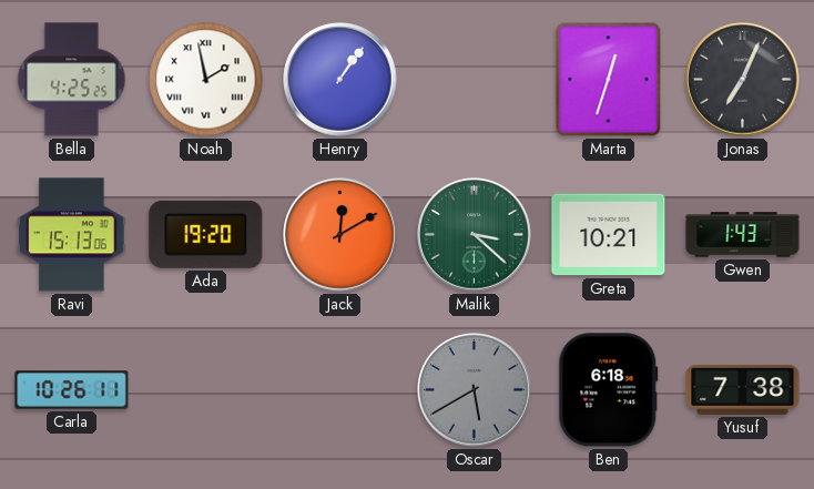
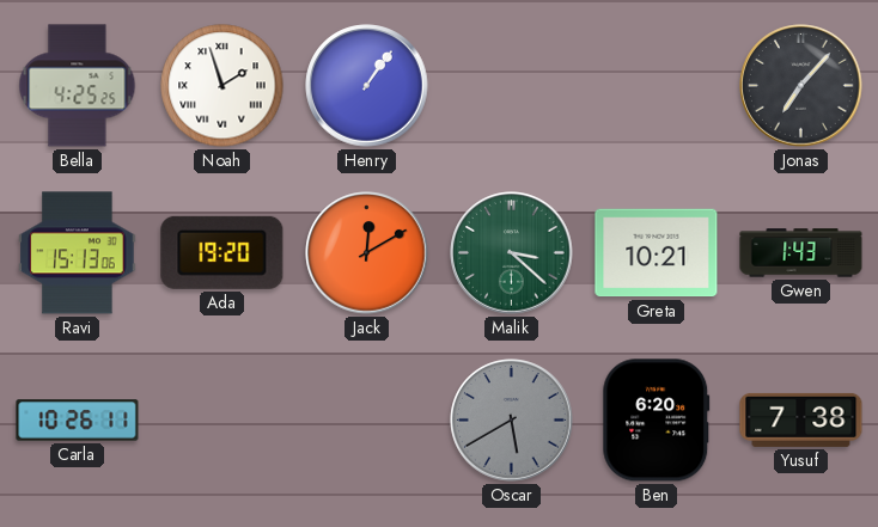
Noah: 1:58 -> 1:57 (222, 86)
Marta: 12:33 -> none (609, 80)
Jonas: 7:04 -> 7:07 (801, 86)
Ben: 6:18 -> 6:20 (657, 421)
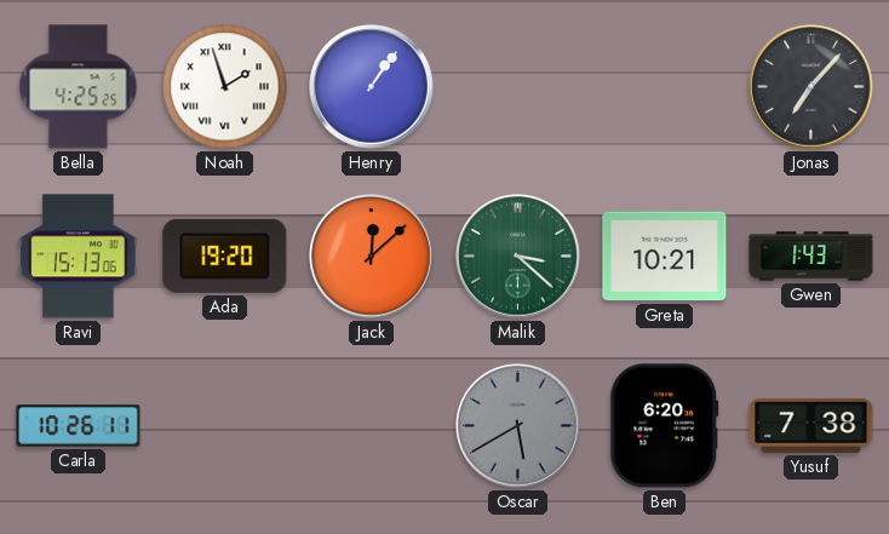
Jack: 12:10 -> 12:08 (372, 257)
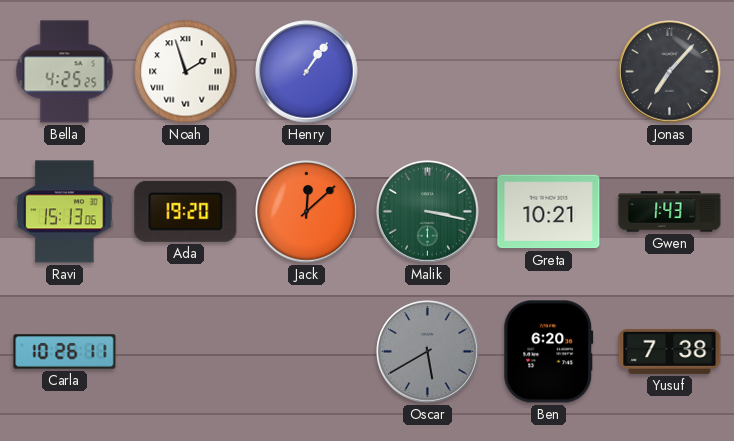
Malik: 3:22 -> 3:17 (428, 212)
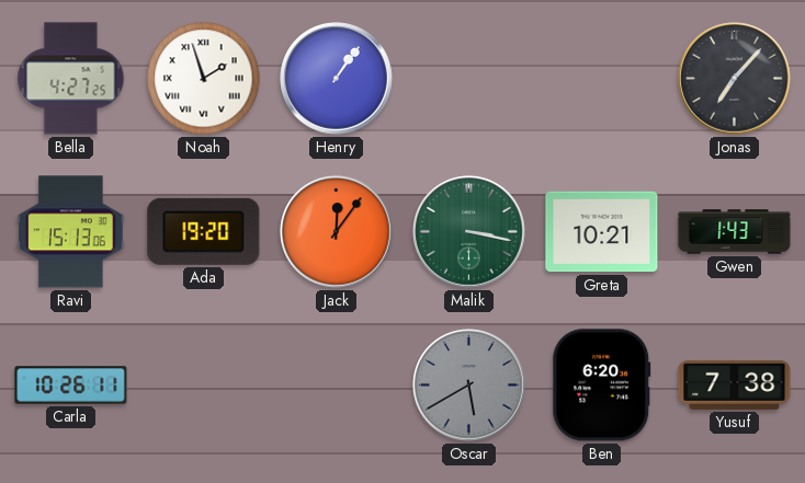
Bella: 4:25 -> 4:27 (71, 79)
Jack: 12:08 -> 12:06 (337, 232)
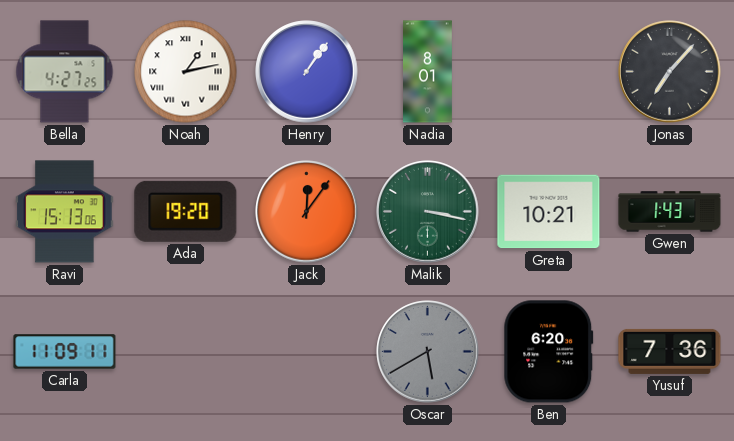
Noah: 1:57 -> 1:13 (186, 72)
Nadia: none -> 8:01 (428, 72)
Carla: 10:26 -> 11:09 (65, 352)
Yusuf: 7:38 -> 7:36 (670, 351)
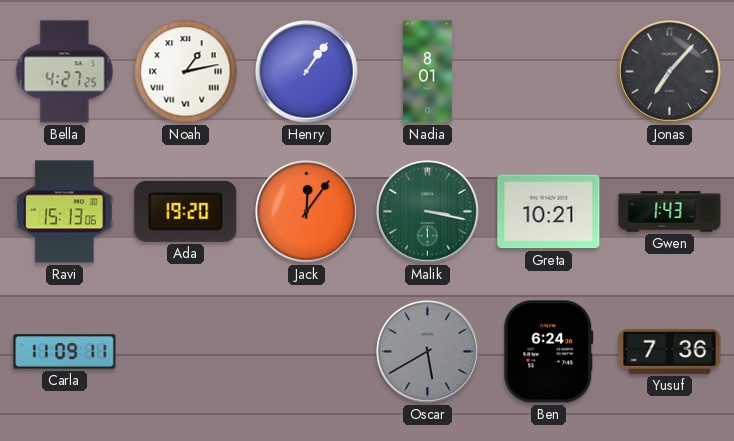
Ben: 6:20 -> 6:24 (549, 352)
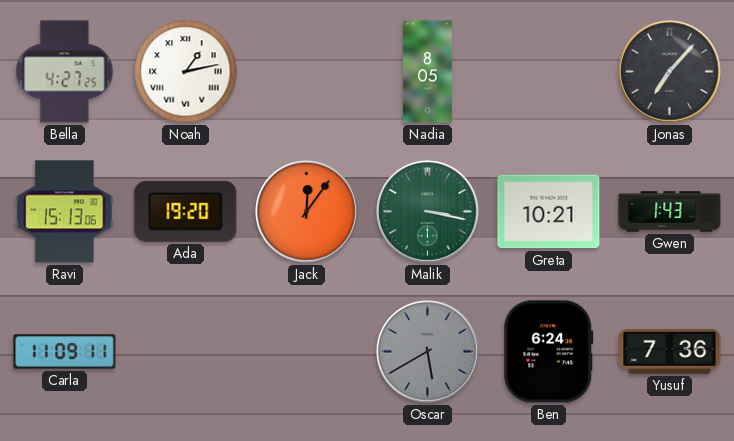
Henry: 1:06 -> none (307, 72)
Nadia: 8:01 -> 8:05 (428, 72)
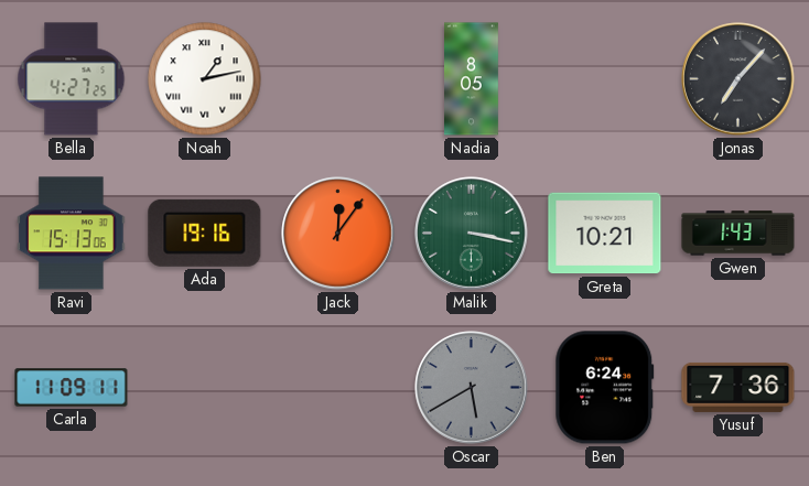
Ada: 19:20 -> 19:16 (205, 233)
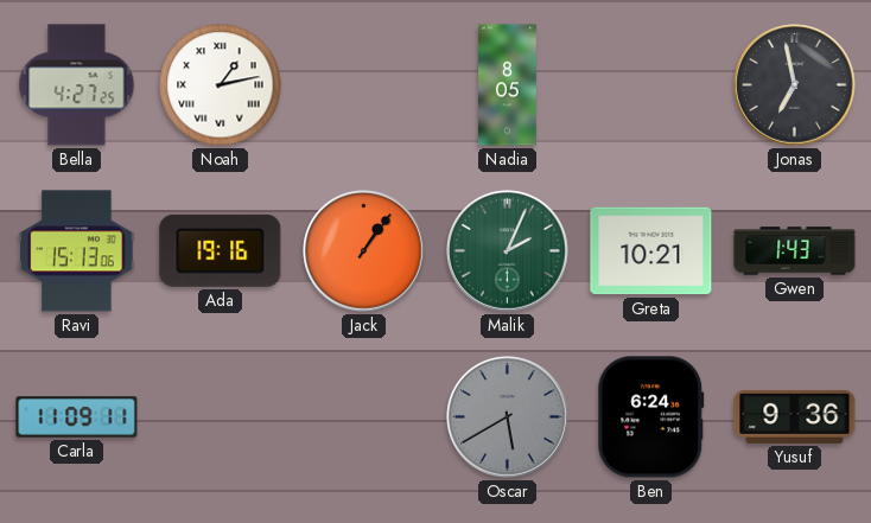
Jonas: 7:07 -> 6:58 (795, 85)
Jack: 12:06 -> 1:06 (364, 251)
Malik: 3:17 -> 2:04 (508, 251)
Yusuf: 7:36 -> 9:36 (795, 416)
